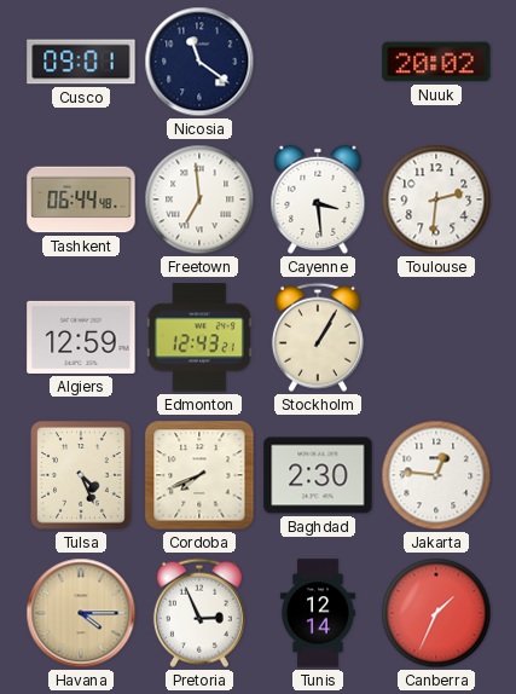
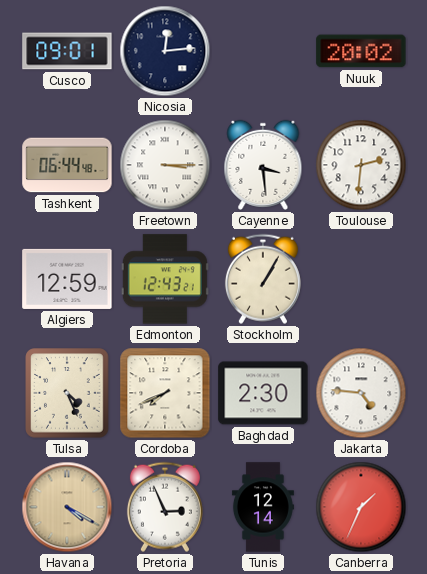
Nicosia: 11:21 -> 12:14 (165, 51)
Freetown: 6:59 -> 3:15 (165, 165)
Jakarta: 12:46 -> 4:46 (361, 393)
Havana: 4:15 -> 4:20 (67, 507)
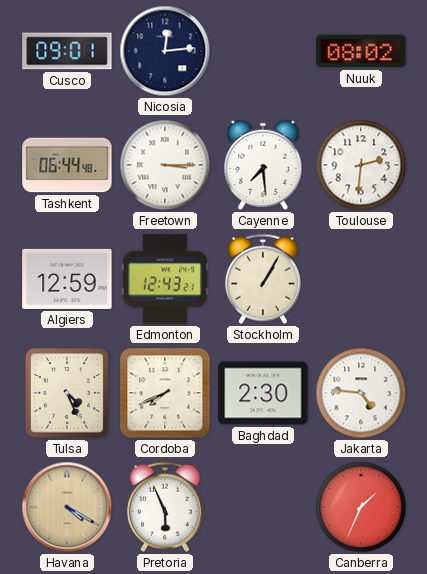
Nuuk: 20:02 -> 08:02 (361, 51)
Cayenne: 3:29 -> 7:29 (263, 165)
Pretoria: 2:56 -> 5:56 (165, 507)
Tunis: 12:14 -> none (263, 507)
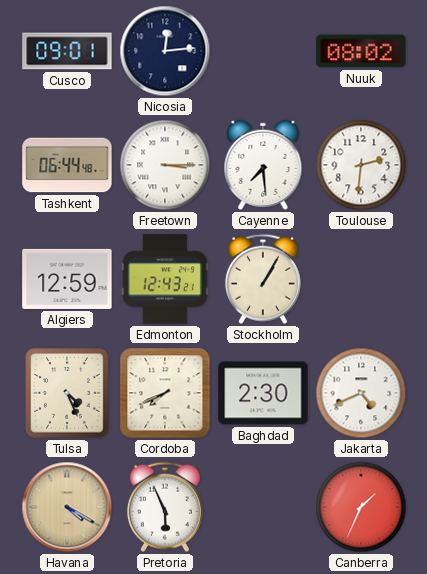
Jakarta: 4:46 -> 4:41 (361, 393)
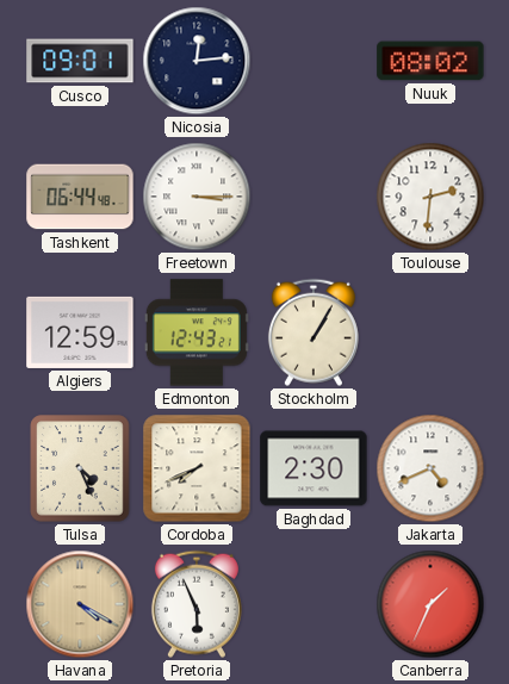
Cayenne: 7:29 -> none (263, 165)
